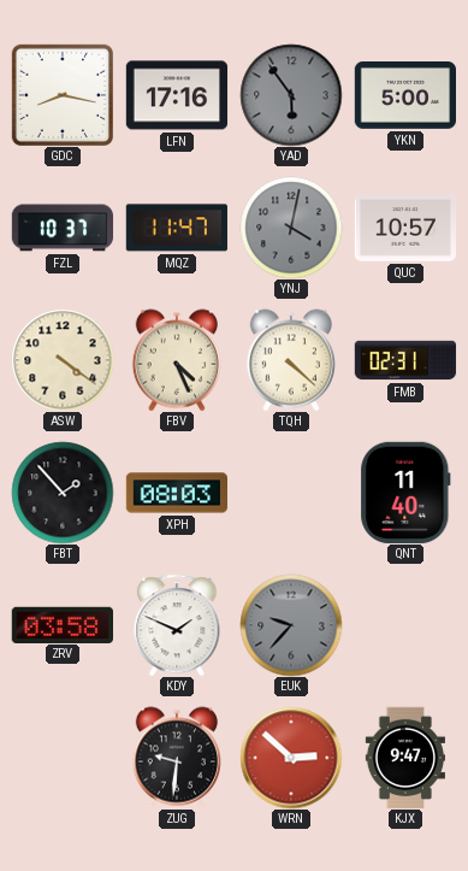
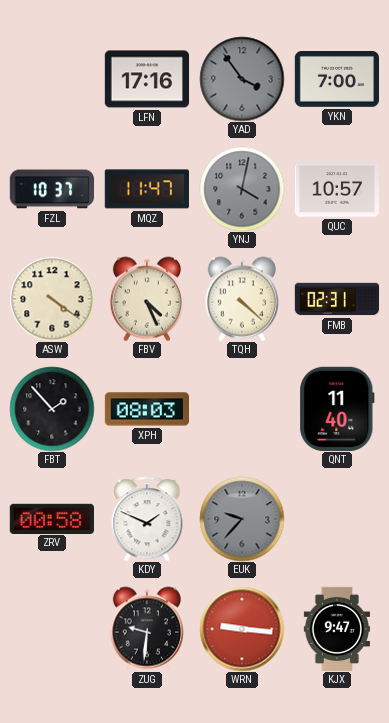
GDC: 8:17 -> none (61, 94)
YAD: 5:54 -> 3:54 (242, 79)
YKN: 5:00 -> 7:00 (336, 80)
ZRV: 03:58 -> 00:58 (51, 518)
WRN: 2:52 -> 9:16 (242, 629)
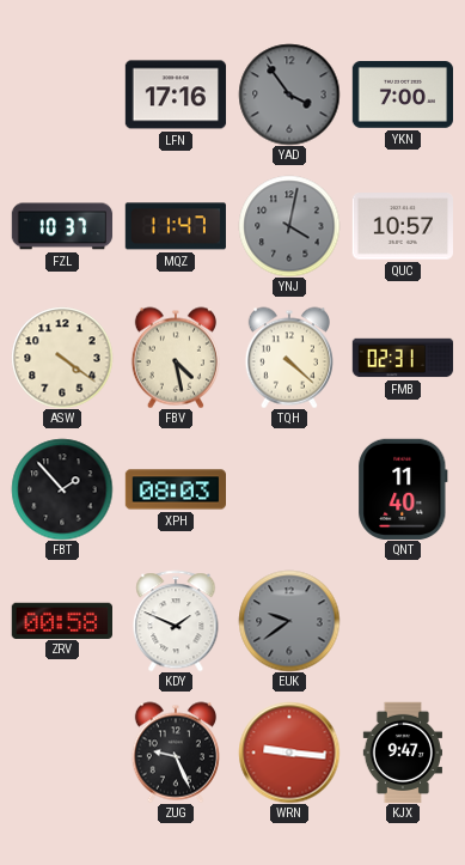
FBV: 4:26 -> 4:28 (176, 358)
EUK: 9:37 -> 9:39 (289, 621)
ZUG: 9:31 -> 9:26 (176, 753)
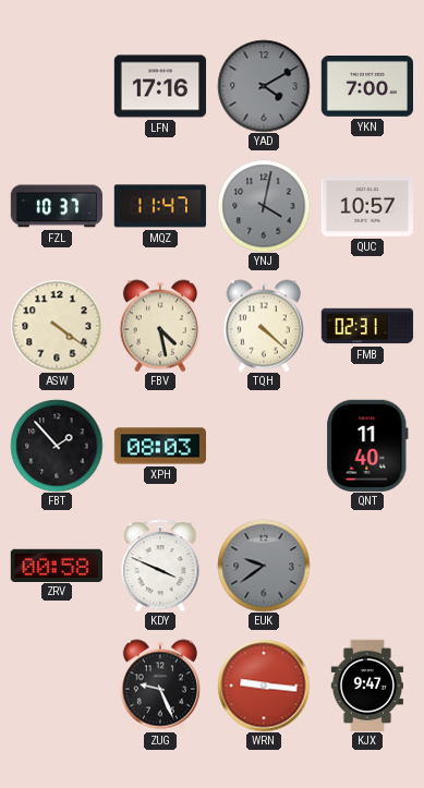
YAD: 3:54 -> 4:10 (264, 86)
KDY: 1:49 -> 3:49 (160, 566)
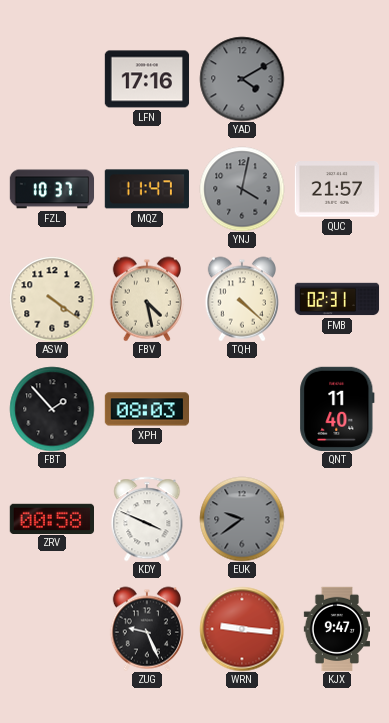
YKN: 7:00 -> none (366, 87)
QUC: 10:57 -> 21:57 (336, 189)
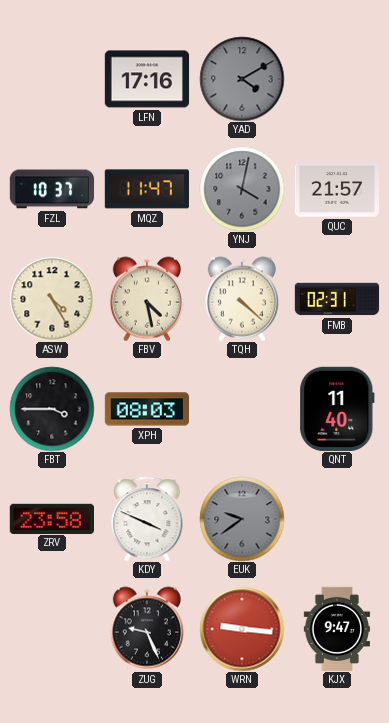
ASW: 4:21 -> 4:25 (52, 299)
FBT: 1:53 -> 3:45 (52, 409)
ZRV: 00:58 -> 23:58 (51, 518)
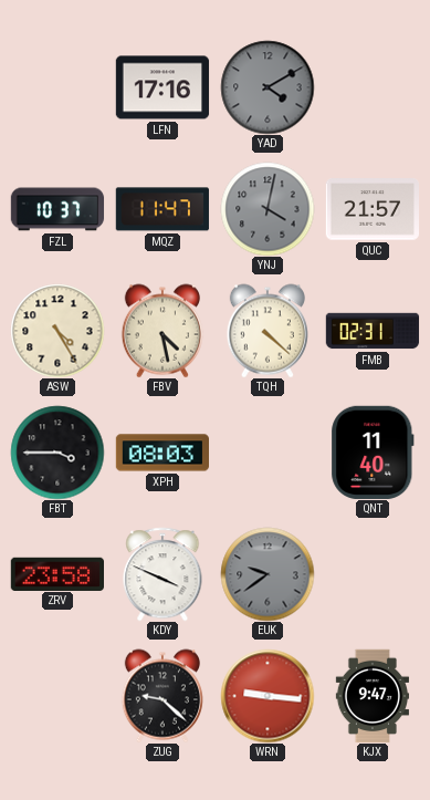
ZUG: 9:26 -> 9:22 (162, 696)
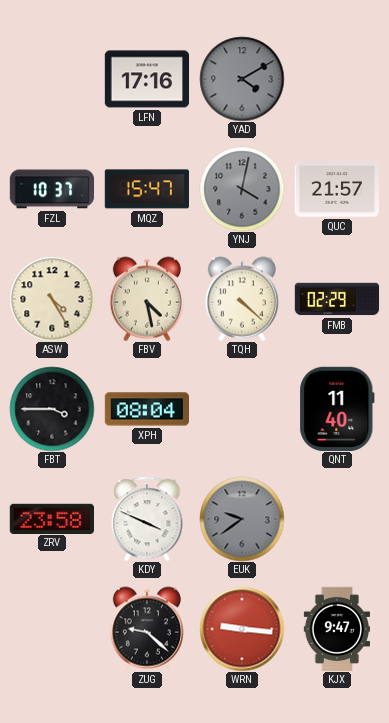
MQZ: 11:47 -> 15:47 (147, 189)
FMB: 02:31 -> 02:29 (337, 299)
XPH: 08:03 -> 08:04 (146, 409)
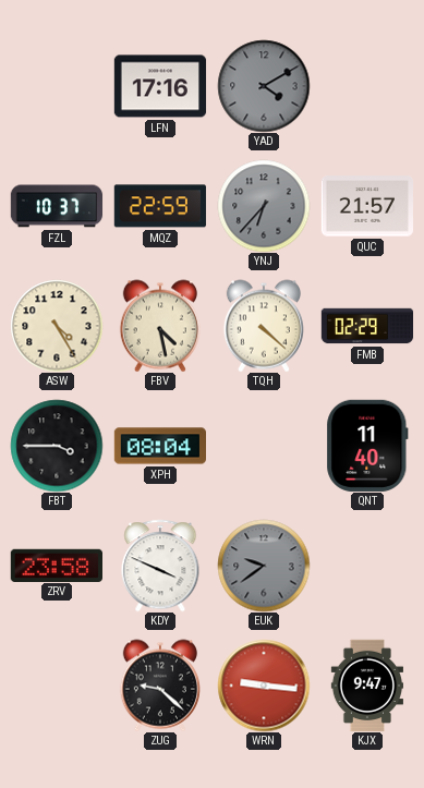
MQZ: 15:47 -> 22:59 (160, 206)
YNJ: 4:02 -> 6:37 (264, 206)
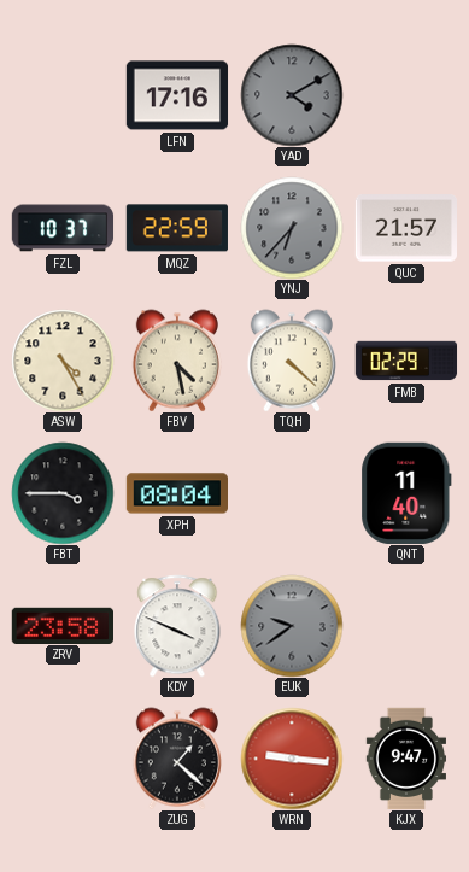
ZUG: 9:22 -> 1:22 (177, 759)
